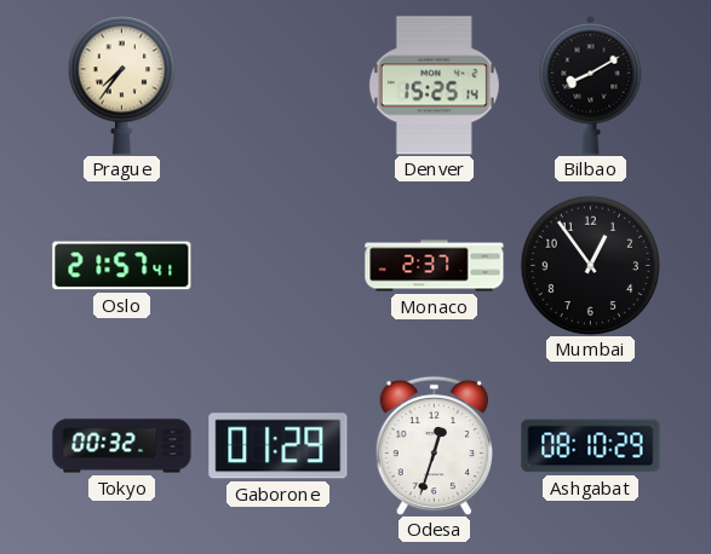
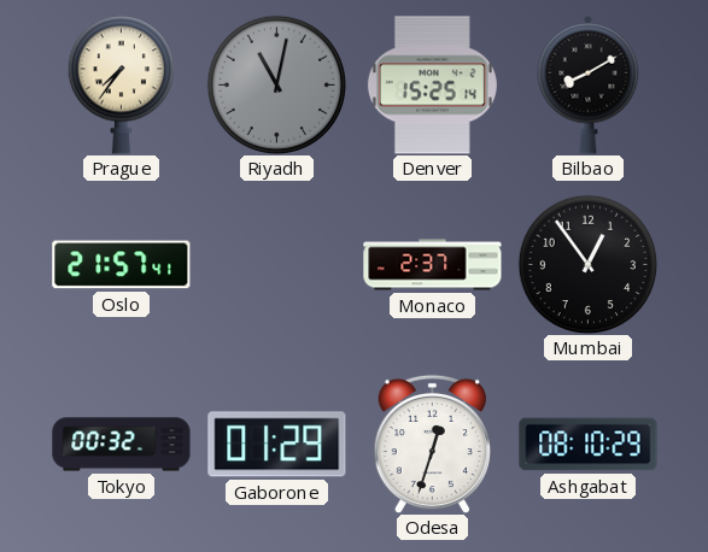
Riyadh: none -> 11:02 (276, 84)
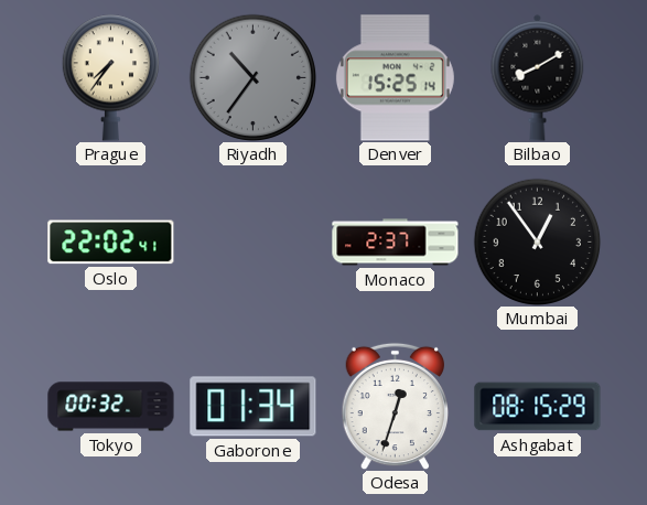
Riyadh: 11:02 -> 10:36 (252, 77)
Oslo: 21:57 -> 22:02 (111, 243)
Gaborone: 01:29 -> 01:34 (254, 407)
Ashgabat: 08:10 -> 08:15 (538, 407)
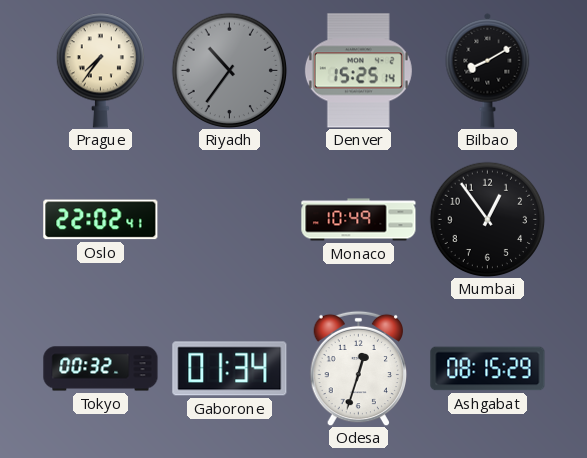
Monaco: 2:37 -> 10:49 (359, 220)
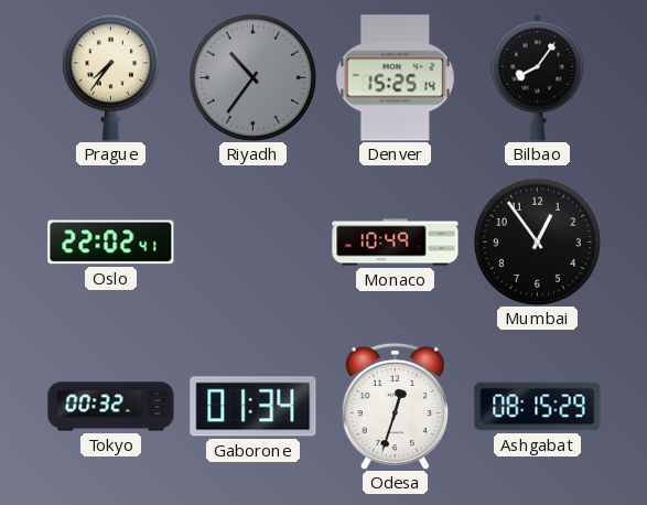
Bilbao: 8:10 -> 8:06 (538, 77)
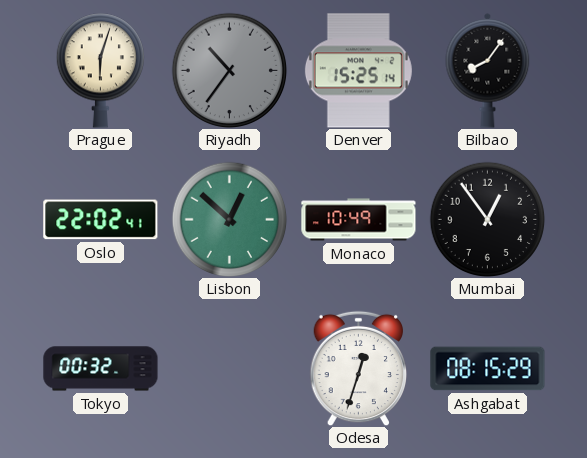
Prague: 7:36 -> 6:03 (100, 71)
Lisbon: none -> 12:52 (229, 219)
Gaborone: 01:34 -> none (254, 407)
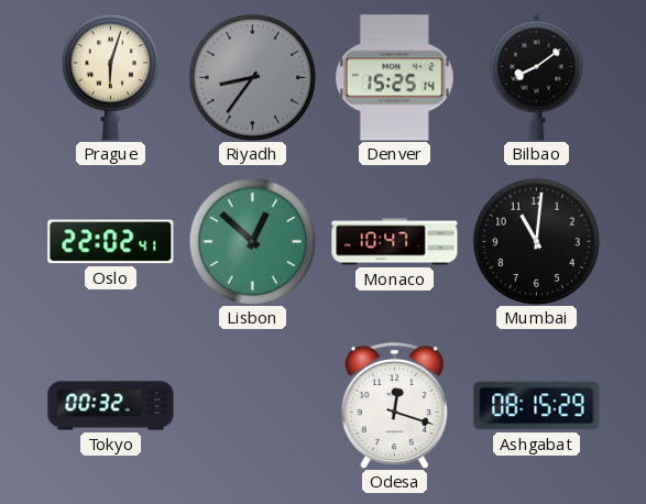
Riyadh: 10:36 -> 8:36 (252, 77)
Bilbao: 8:06 -> 8:09 (537, 77)
Monaco: 10:49 -> 10:47 (395, 242)
Mumbai: 12:54 -> 11:01 (536, 241)
Odesa: 12:33 -> 12:18 (394, 405)
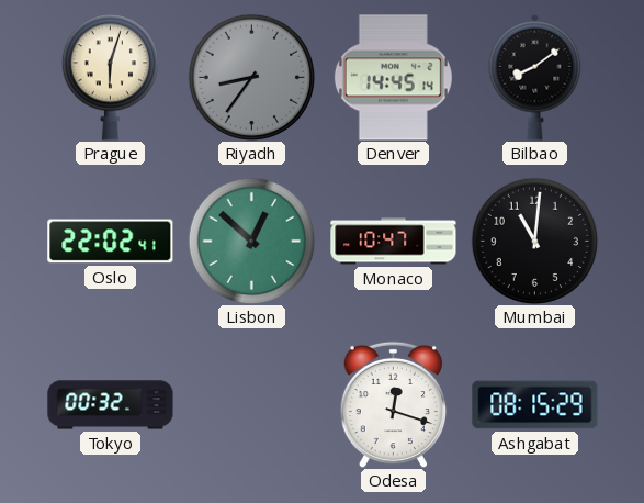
Denver: 15:25 -> 14:45 (393, 78)
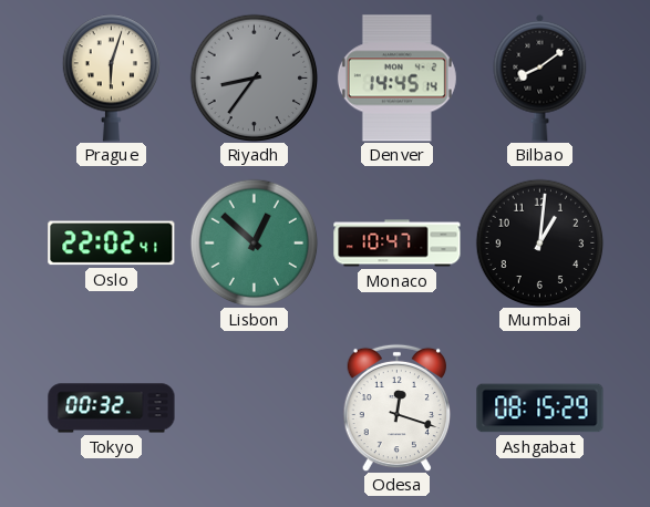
Mumbai: 11:01 -> 1:01 (539, 242)
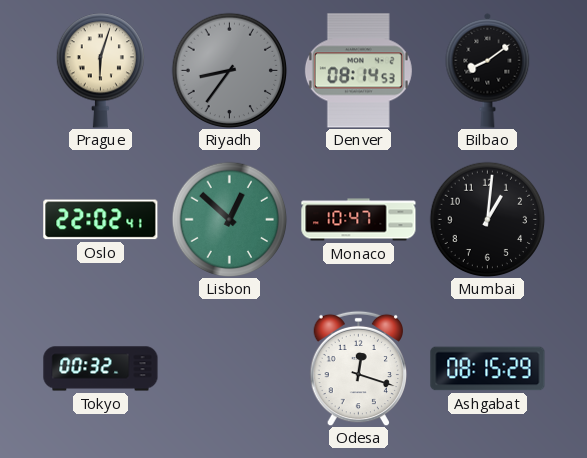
Denver: 14:45 -> 08:14 (358, 71)
